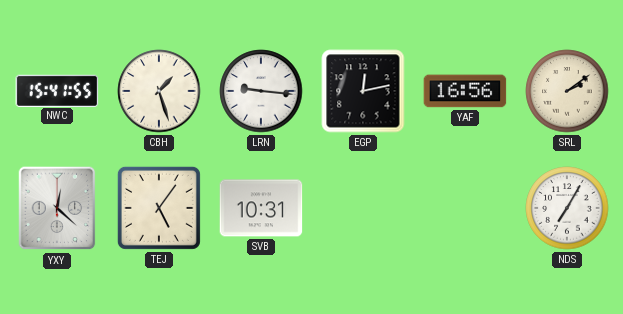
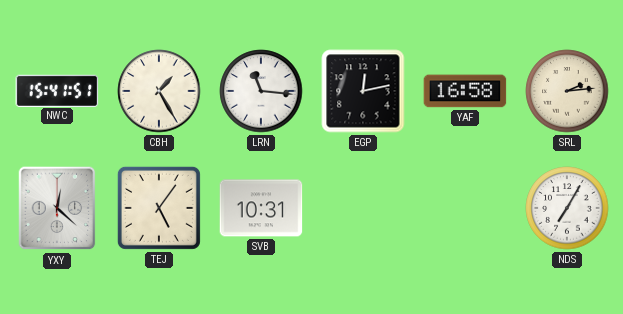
NWC: 15:41:55 -> 15:41:51 (57, 90)
CBH: 1:27 -> 1:25 (159, 91)
LRN: 9:16 -> 11:16 (261, 91)
YAF: 16:56 -> 16:58 (465, 91)
SRL: 2:09 -> 2:14 (567, 91)
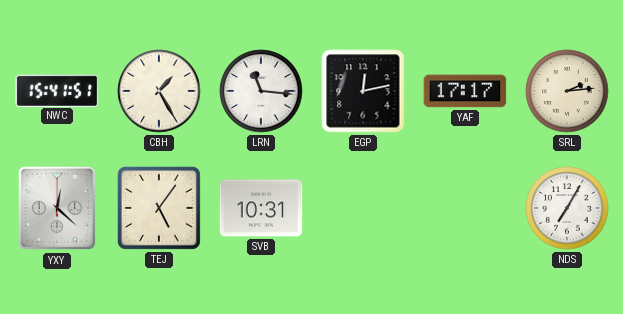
YAF: 16:58 -> 17:17 (465, 91)
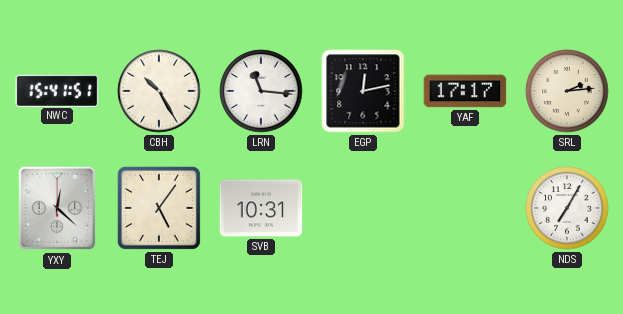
CBH: 1:25 -> 10:25 (159, 91)
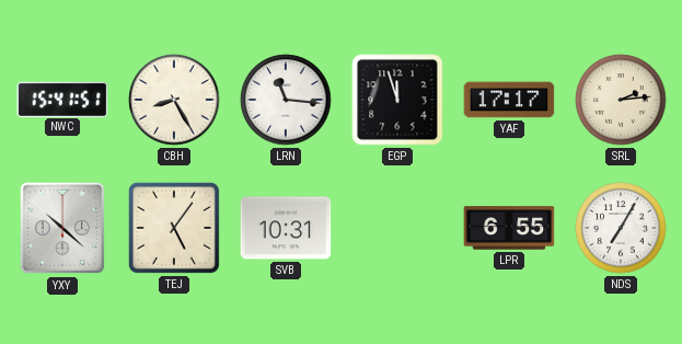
CBH: 10:25 -> 8:25 (174, 100)
EGP: 12:13 -> 11:57 (397, 100)
YXY: 12:22 -> 10:22 (62, 228)
LPR: none -> 6:55 (509, 228)
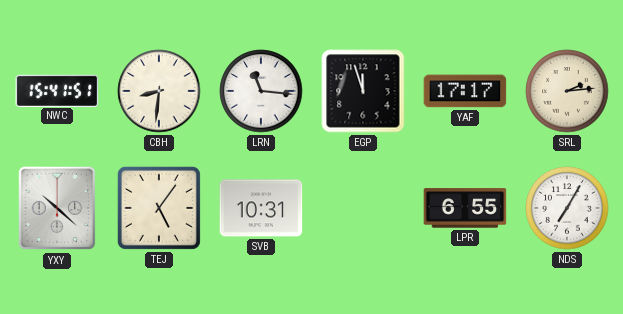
CBH: 8:25 -> 8:31 (159, 91)
